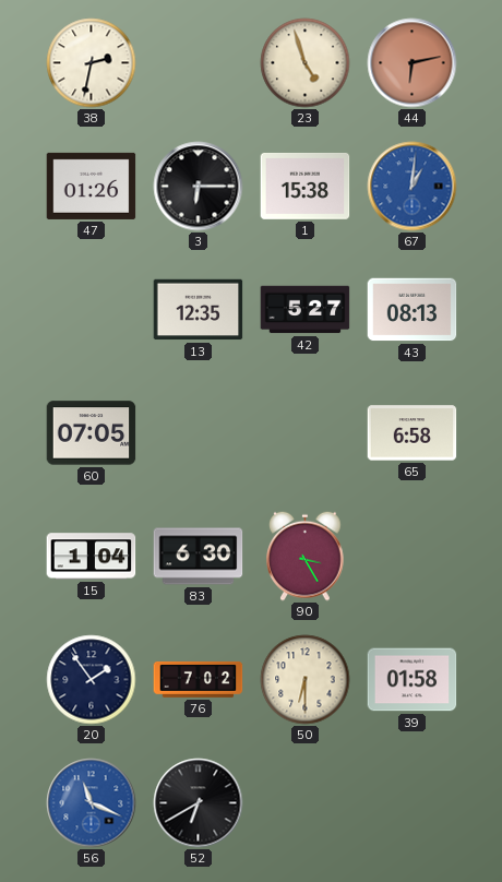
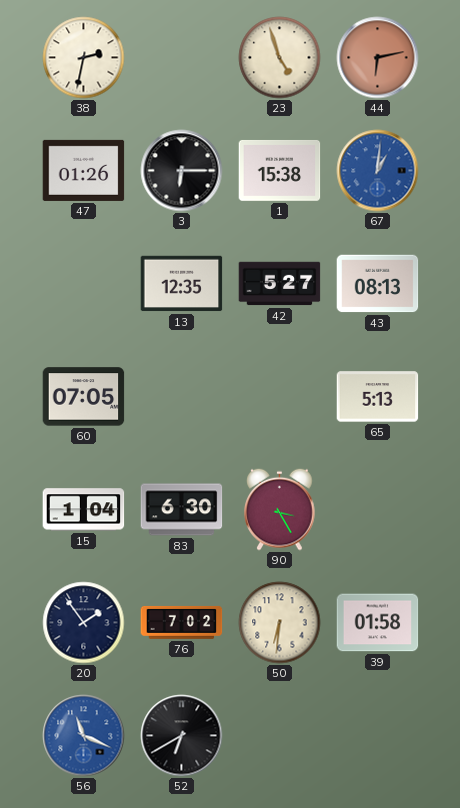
65: 6:58 -> 5:13 (378, 397)
50: 6:30 -> 6:31 (280, 623)
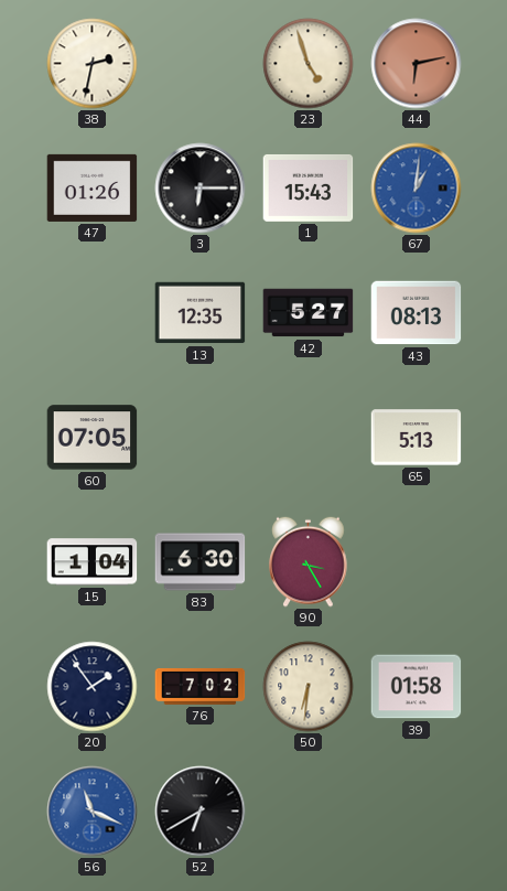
1: 15:38 -> 15:43 (309, 189)
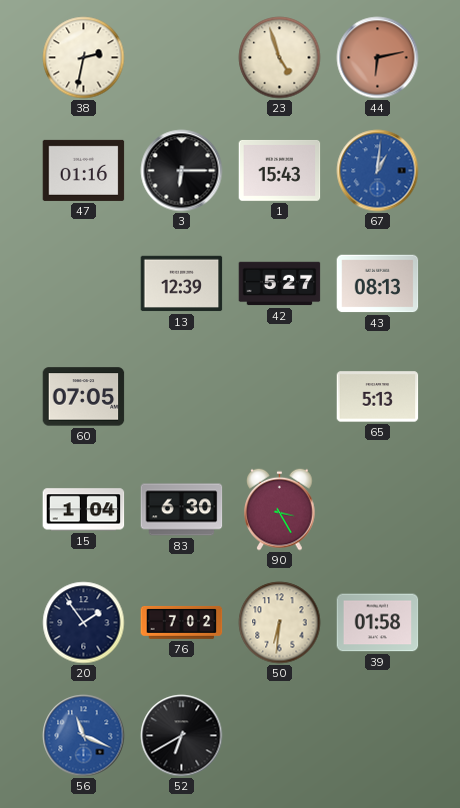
47: 01:26 -> 01:16 (84, 170)
13: 12:35 -> 12:39 (182, 284)
